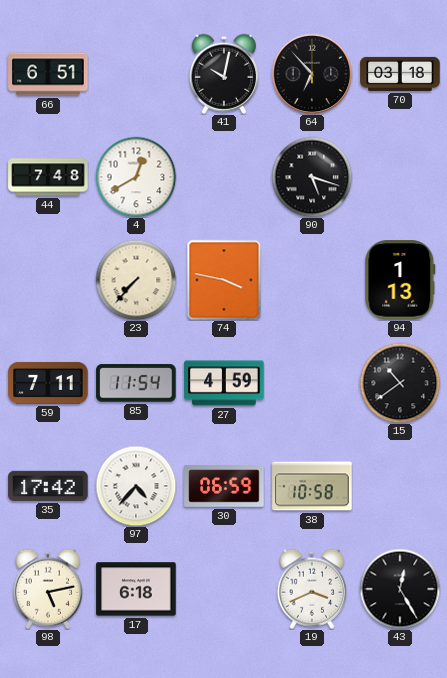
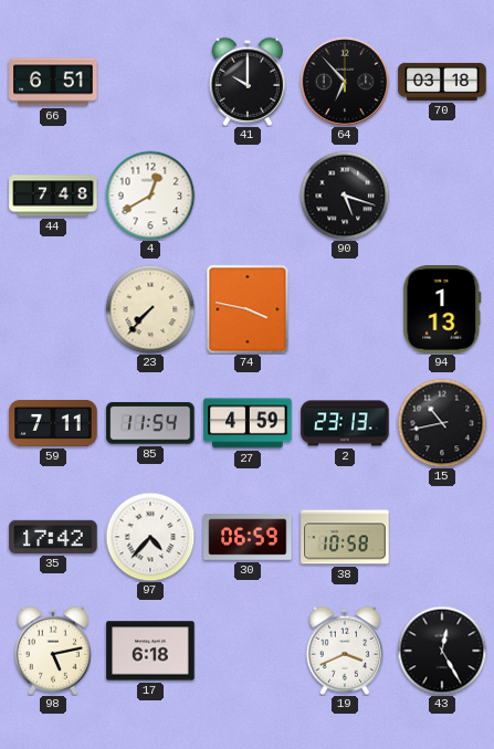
41: 10:02 -> 10:00 (246, 82)
2: none -> 23:13 (345, 423)
15: 10:39 -> 10:43 (442, 423)
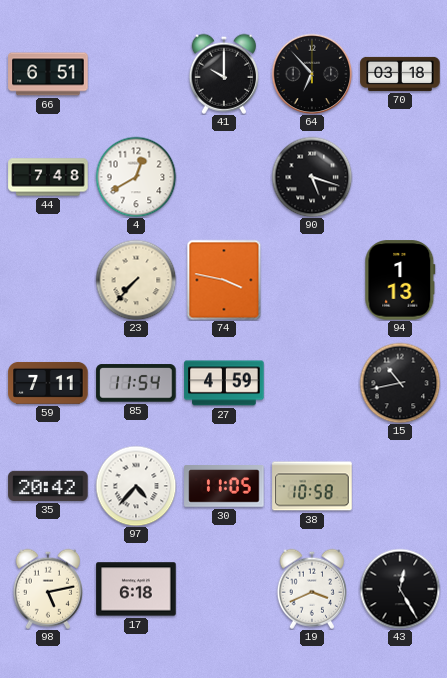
2: 23:13 -> none (345, 423)
35: 17:42 -> 20:42 (48, 486)
30: 06:59 -> 11:05 (224, 486)
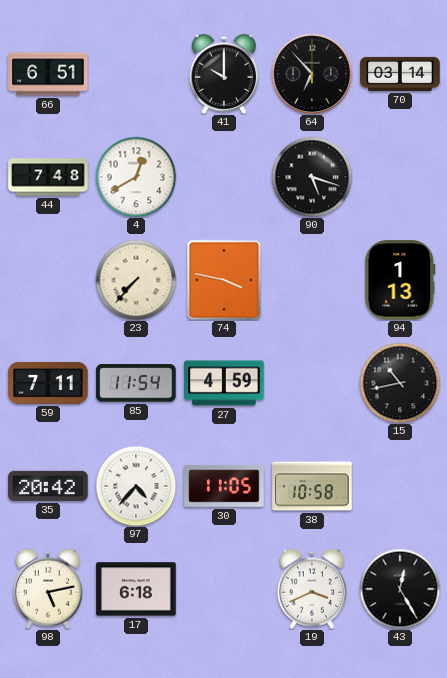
70: 03:18 -> 03:14 (400, 74)
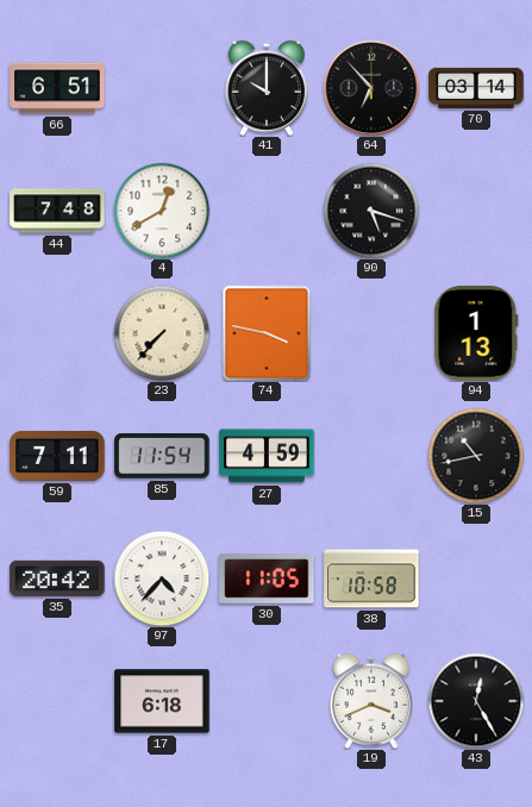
98: 5:13 -> none (47, 589)
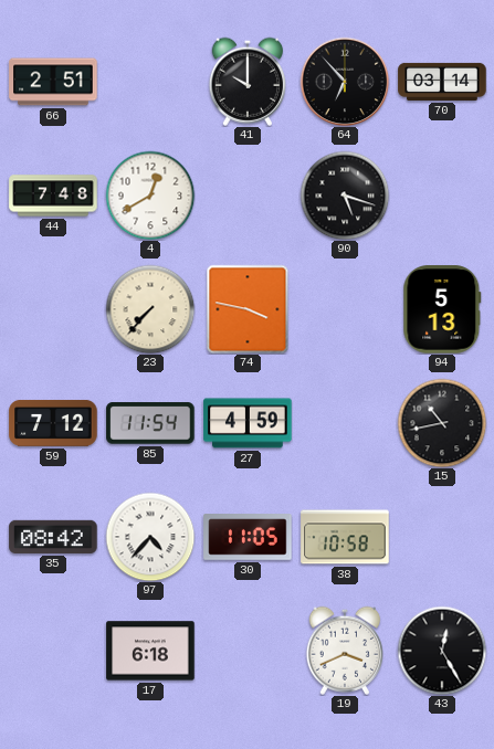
66: 6:51 -> 2:51 (53, 82)
94: 1:13 -> 5:13 (442, 309)
59: 7:11 -> 7:12 (53, 423)
35: 20:42 -> 08:42 (53, 537)
